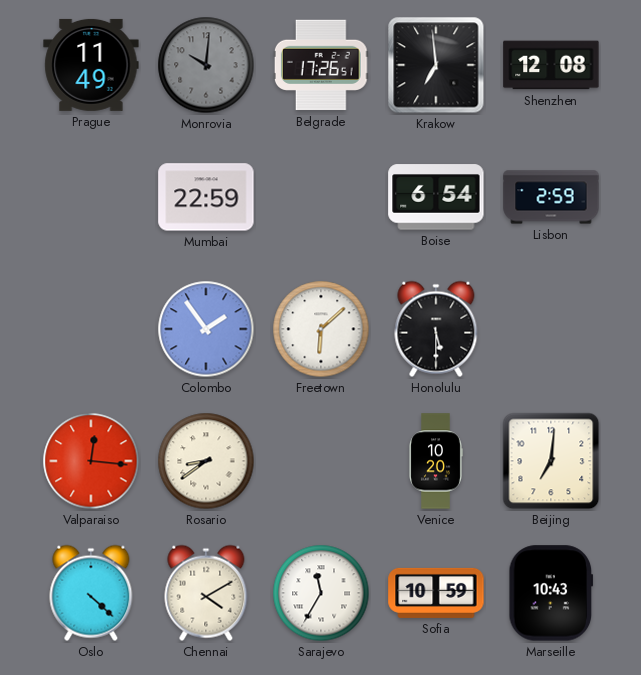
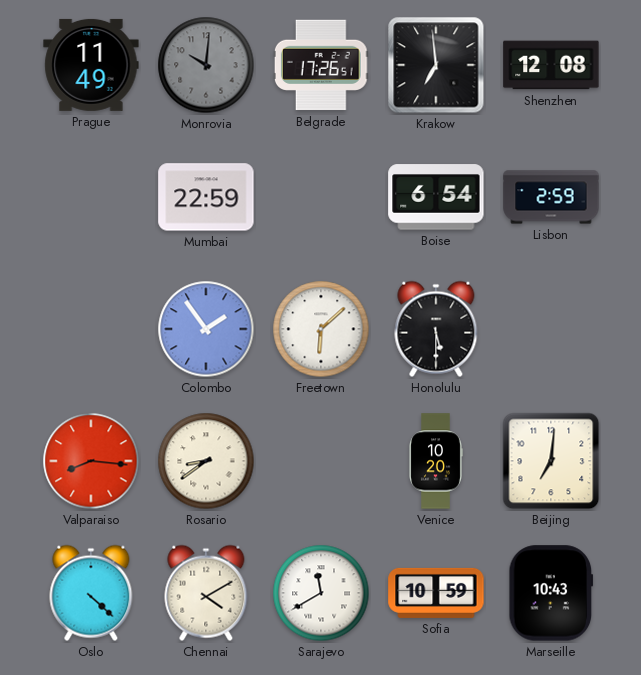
Valparaiso: 12:16 -> 8:16 (91, 461)
Sarajevo: 11:35 -> 11:40 (321, 593)
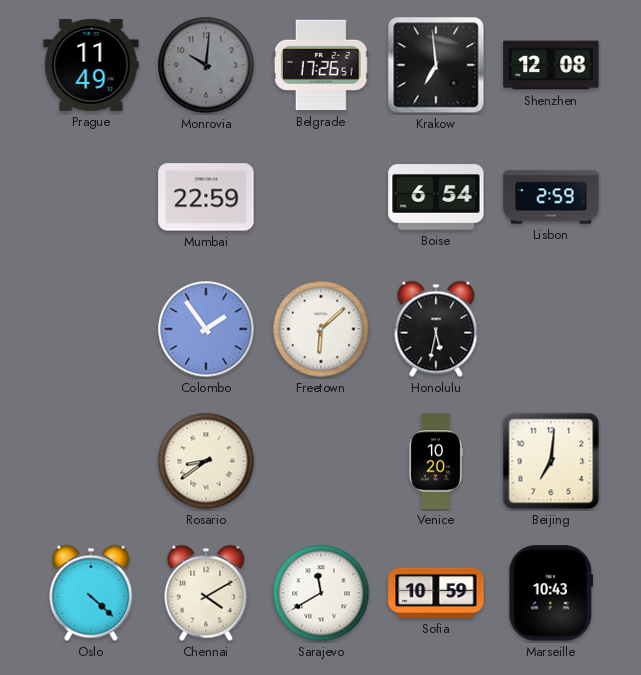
Honolulu: 5:30 -> 5:32 (436, 329)
Valparaiso: 8:16 -> none (91, 461)
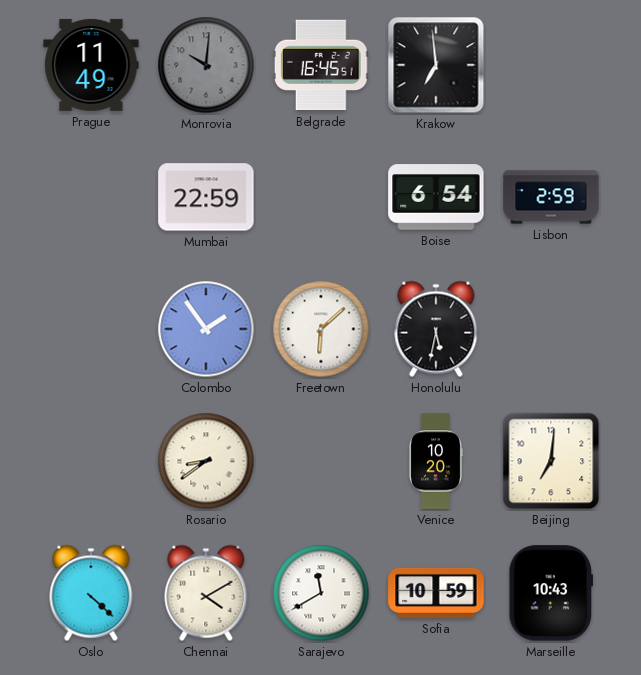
Belgrade: 17:26 -> 16:45 (321, 65)
Shenzhen: 12:08 -> none (551, 65)
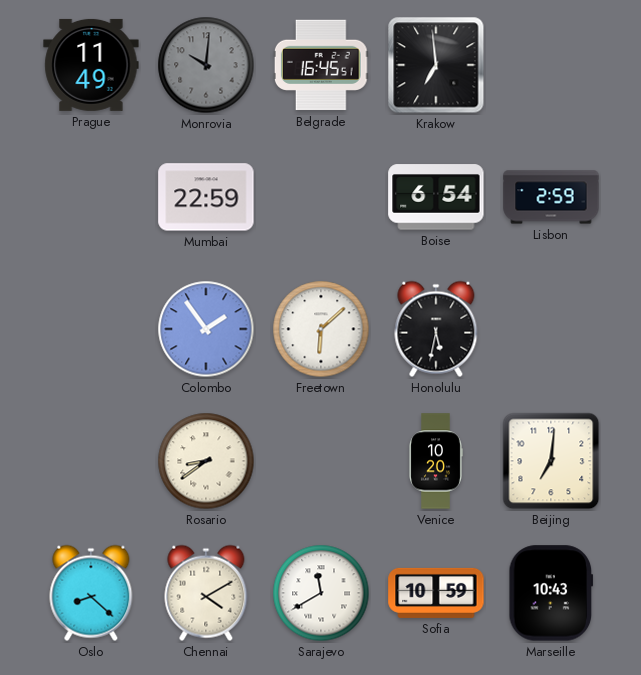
Oslo: 4:22 -> 8:22 (91, 593)
